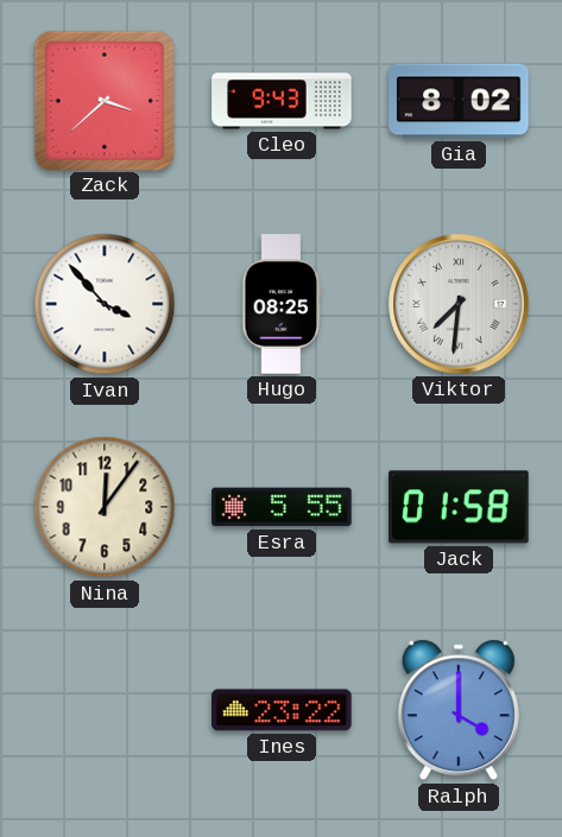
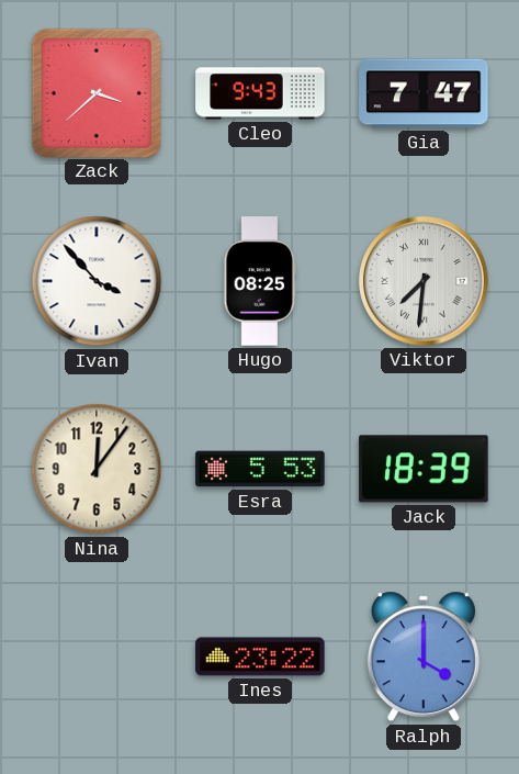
Gia: 8:02 -> 7:47 (424, 93)
Esra: 5:55 -> 5:53 (260, 469)
Jack: 01:58 -> 18:39 (424, 469)
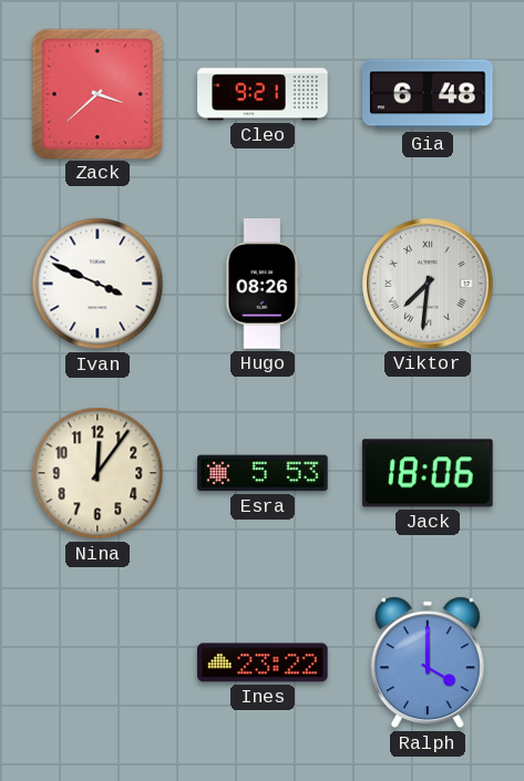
Cleo: 9:43 -> 9:21 (263, 94)
Gia: 7:47 -> 6:48 (428, 94)
Ivan: 3:53 -> 3:49 (97, 284)
Hugo: 08:25 -> 08:26 (263, 284)
Jack: 18:39 -> 18:06 (428, 473)
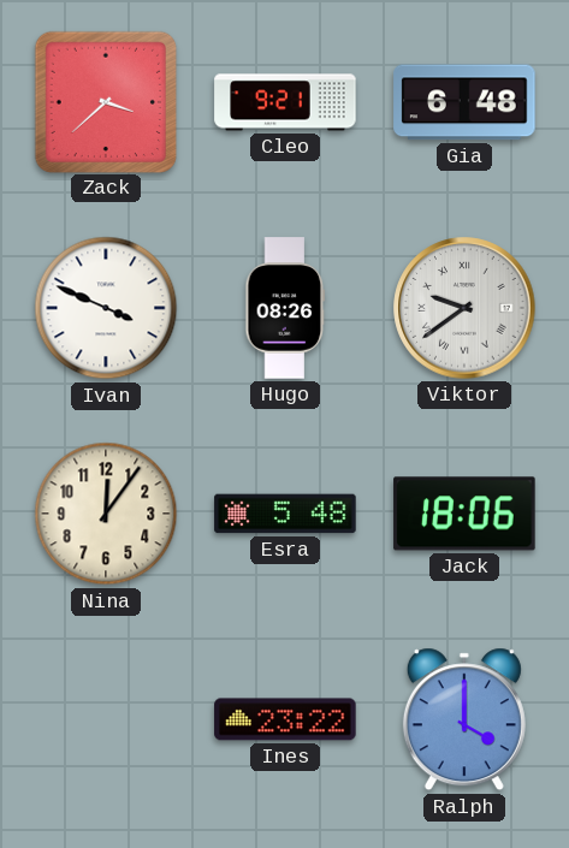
Viktor: 7:31 -> 9:39 (464, 308)
Esra: 5:53 -> 5:48 (285, 514)
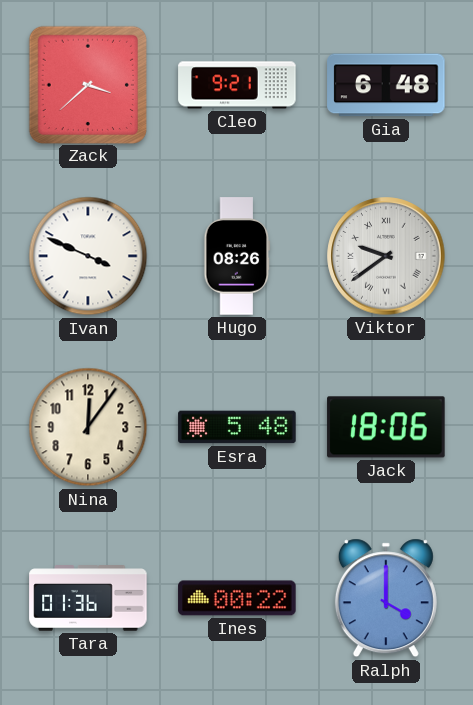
Tara: none -> 01:36 (88, 598)
Ines: 23:22 -> 00:22 (237, 598)
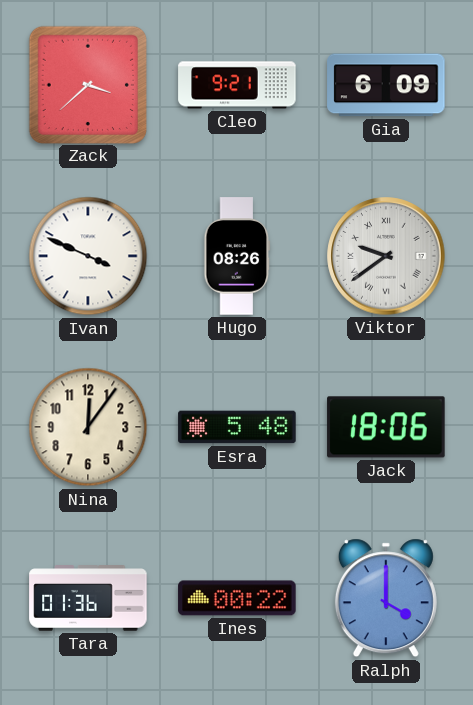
Gia: 6:48 -> 6:09 (386, 85)
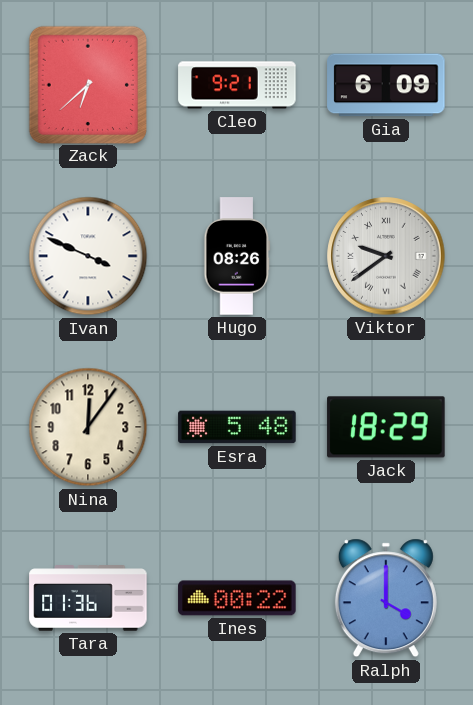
Zack: 3:38 -> 6:38 (87, 84)
Jack: 18:06 -> 18:29 (386, 427)
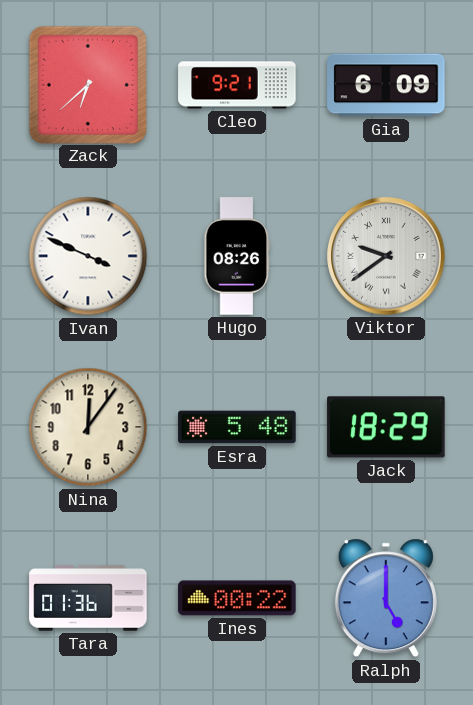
Ralph: 4:00 -> 5:00 (386, 598)
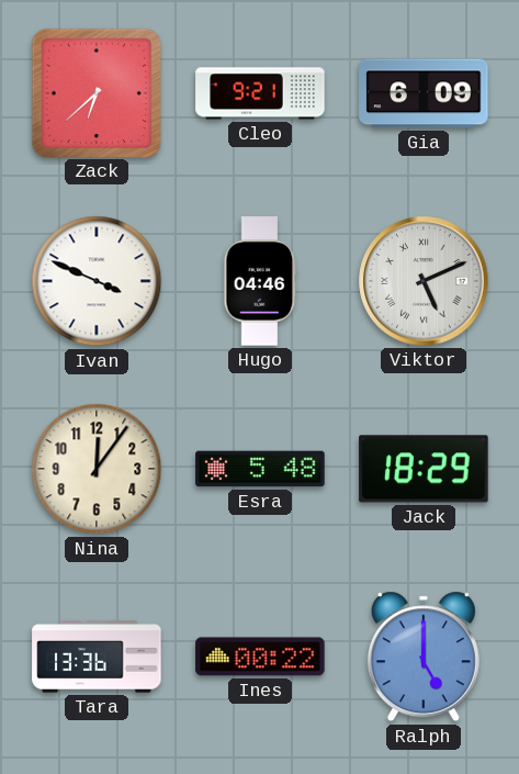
Hugo: 08:26 -> 04:46 (260, 281)
Viktor: 9:39 -> 5:11 (424, 281)
Tara: 01:36 -> 13:36 (97, 657)
